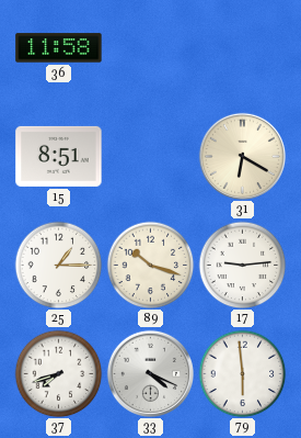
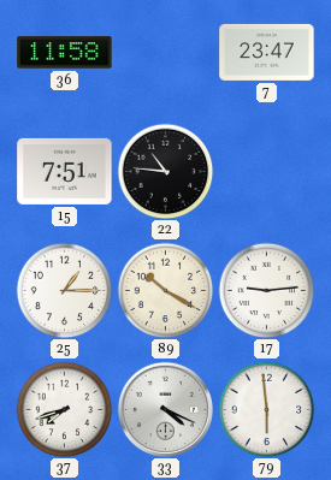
7: none -> 23:47 (267, 52)
15: 8:51 -> 7:51 (65, 171)
22: none -> 10:46 (165, 171)
31: 6:20 -> none (242, 156)
89: 10:18 -> 10:20 (165, 290)
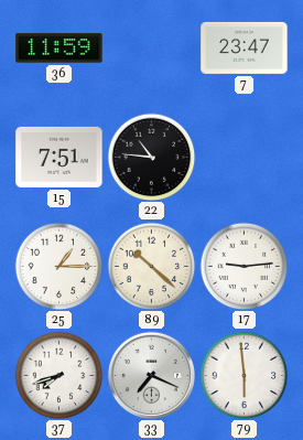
36: 11:58 -> 11:59 (59, 49)
89: 10:20 -> 10:22 (151, 266)
33: 4:19 -> 7:19 (151, 375)
